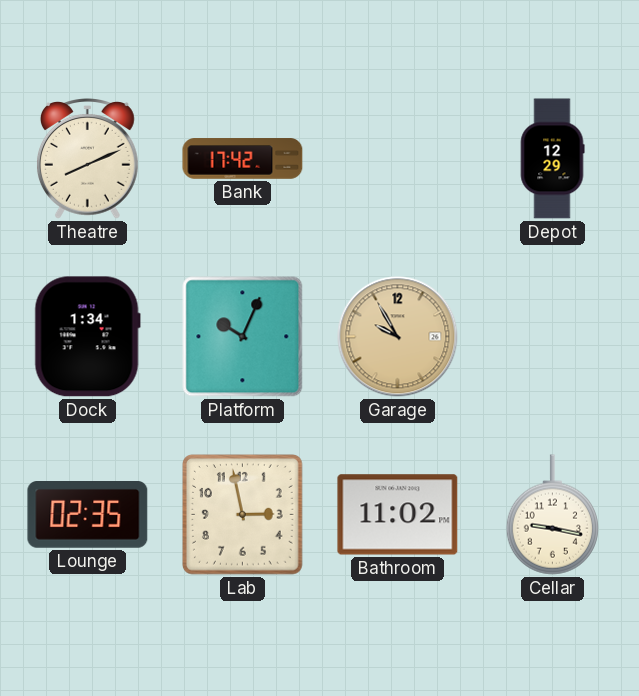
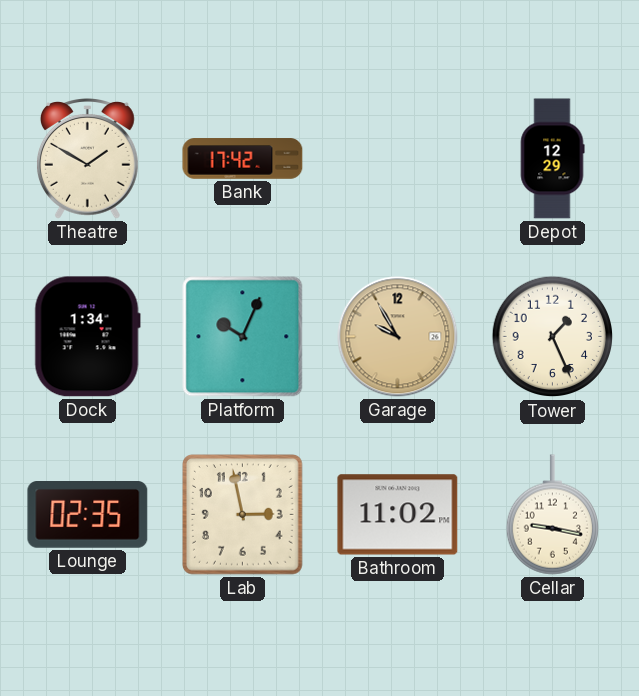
Theatre: 8:11 -> 1:50 (87, 159)
Tower: none -> 1:26 (553, 337)
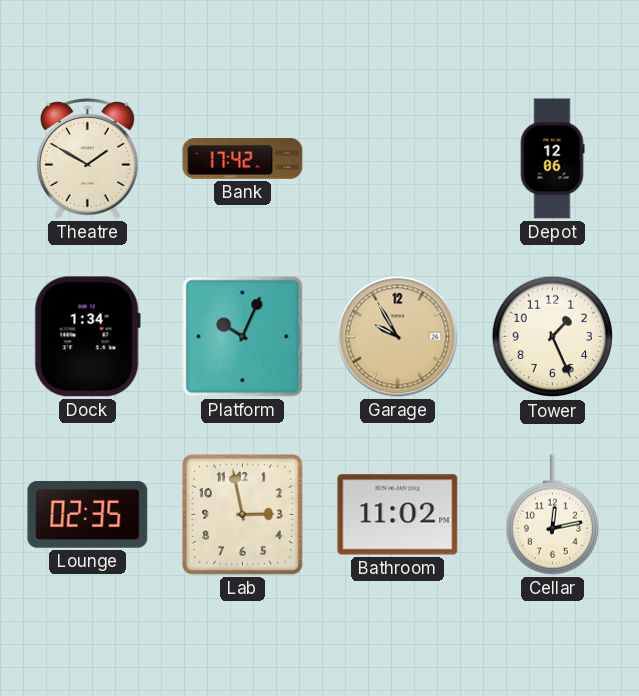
Depot: 12:29 -> 12:06 (552, 159)
Cellar: 9:17 -> 12:13 (552, 515)
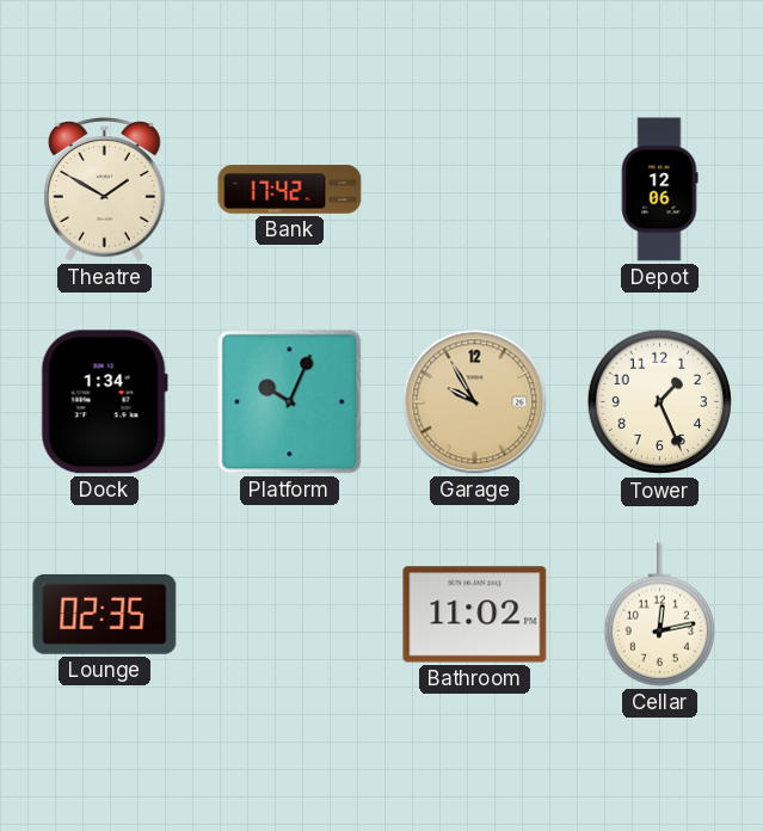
Lab: 2:58 -> none (243, 515)
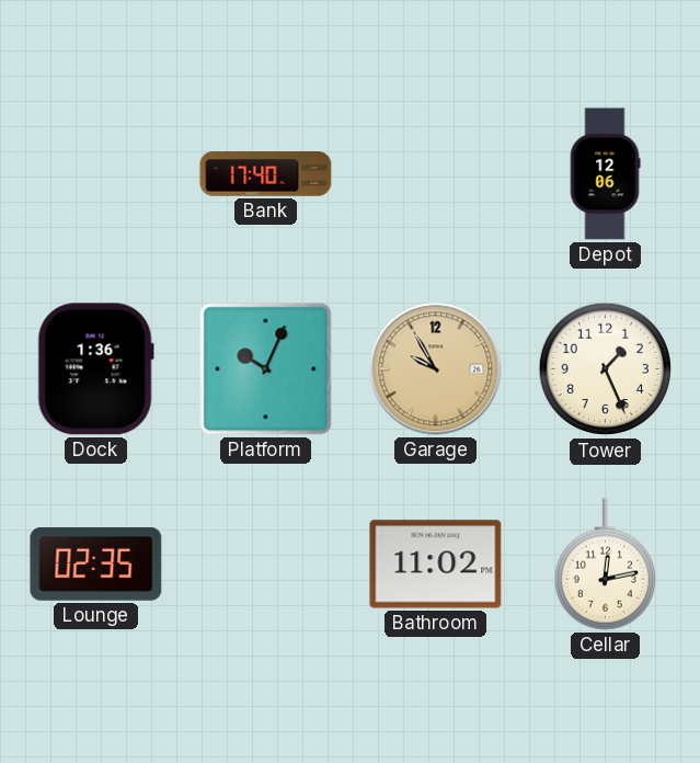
Theatre: 1:50 -> none (104, 190)
Bank: 17:42 -> 17:40 (266, 174)
Dock: 1:34 -> 1:36 (95, 369)
